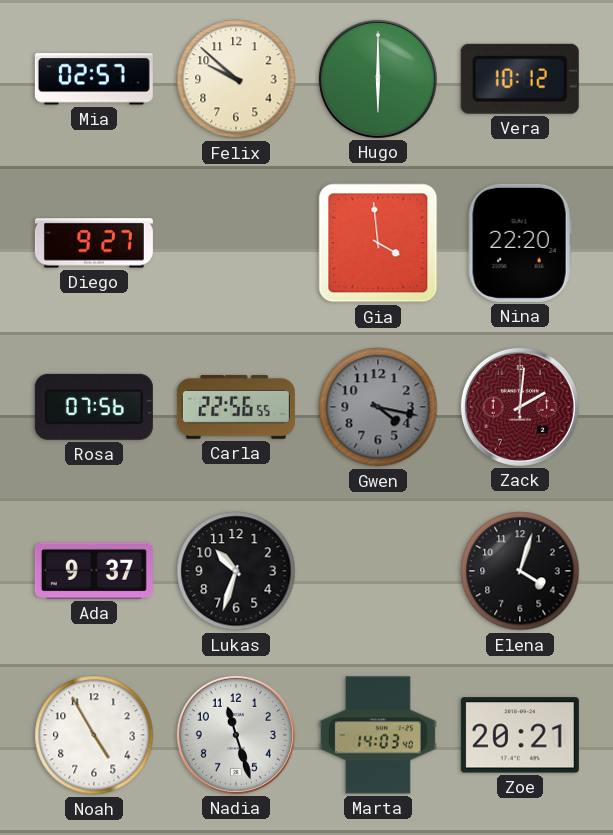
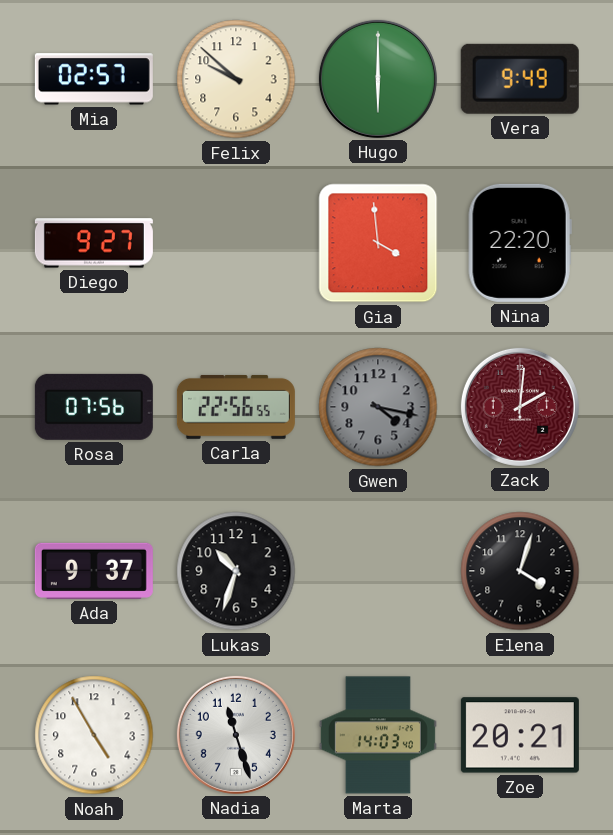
Vera: 10:12 -> 9:49 (520, 79)
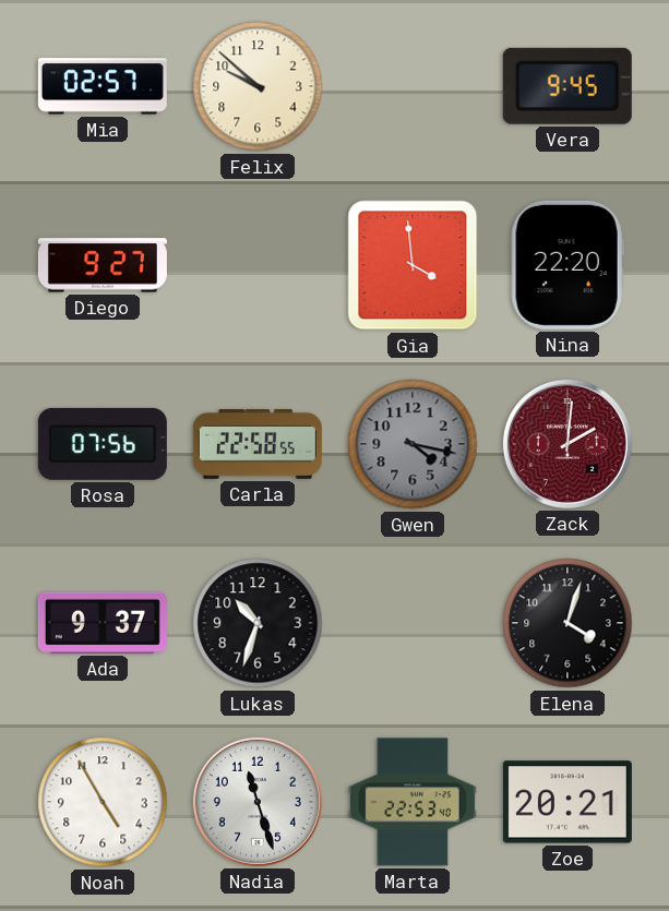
Hugo: 6:00 -> none (378, 79)
Vera: 9:49 -> 9:45 (568, 86)
Carla: 22:56 -> 22:58 (258, 444)
Marta: 14:03 -> 22:53 (413, 802)
